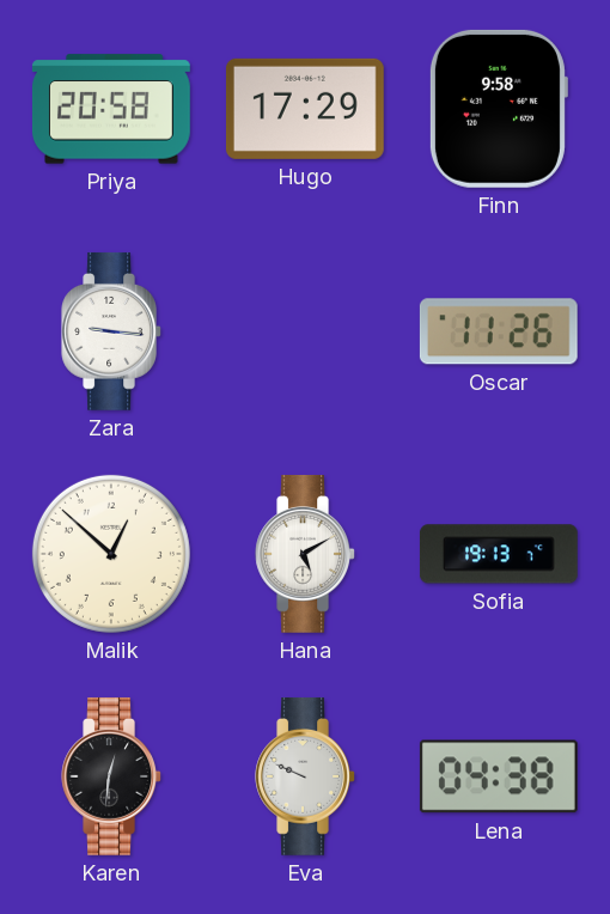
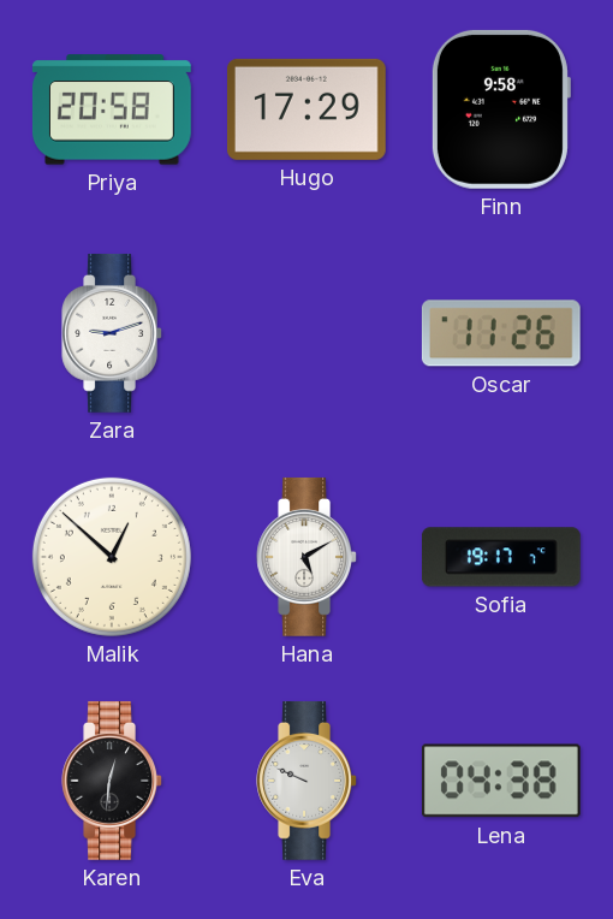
Zara: 9:16 -> 9:12 (112, 333)
Sofia: 19:13 -> 19:17 (501, 557)
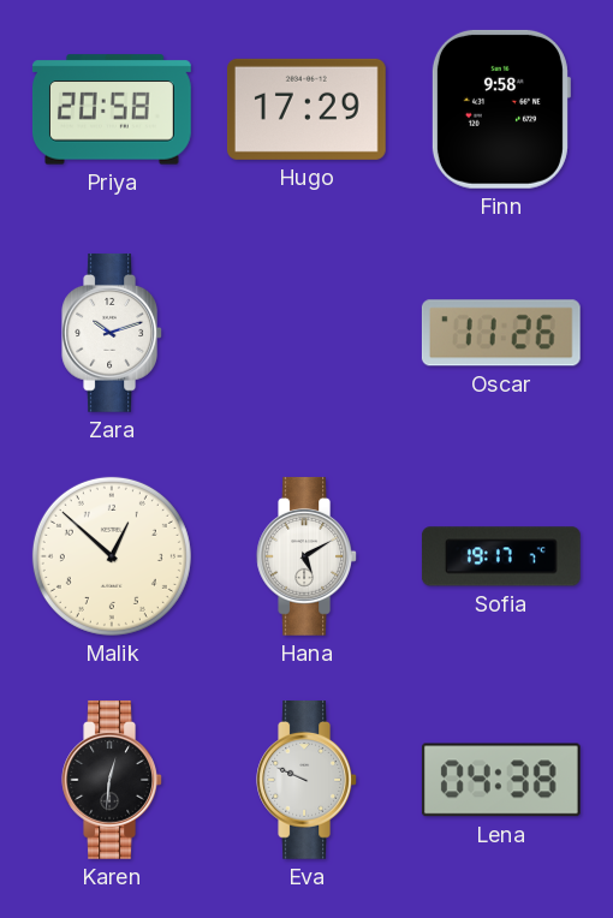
Zara: 9:12 -> 10:12 (112, 333)
